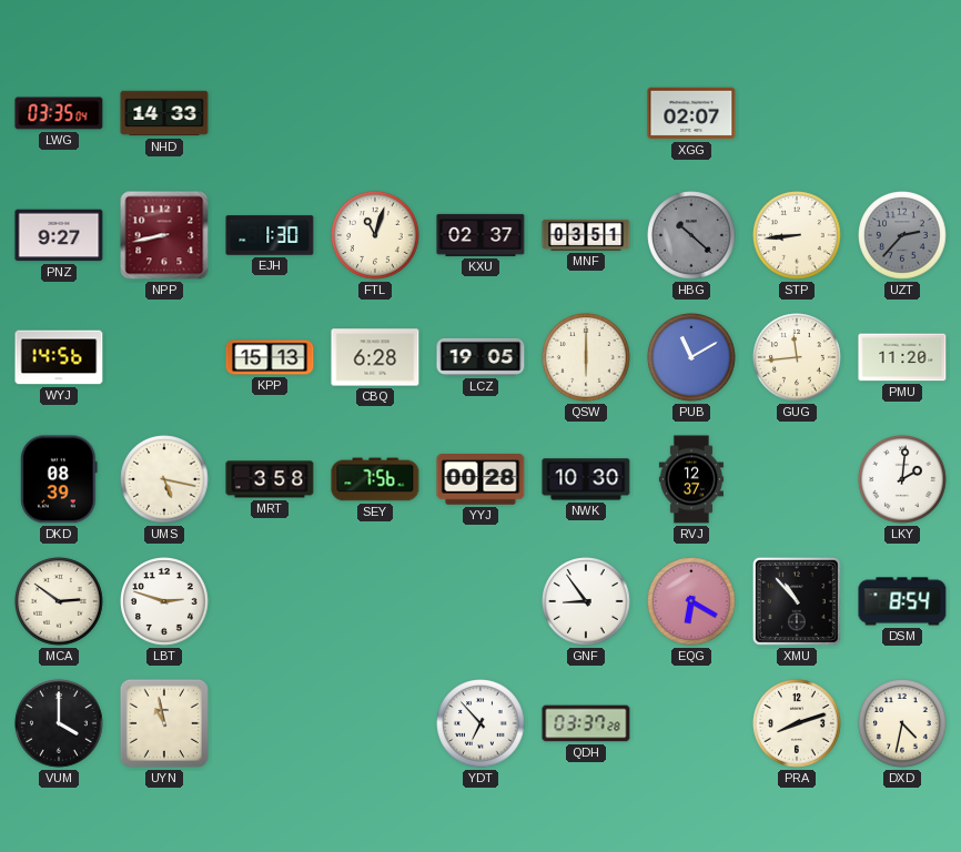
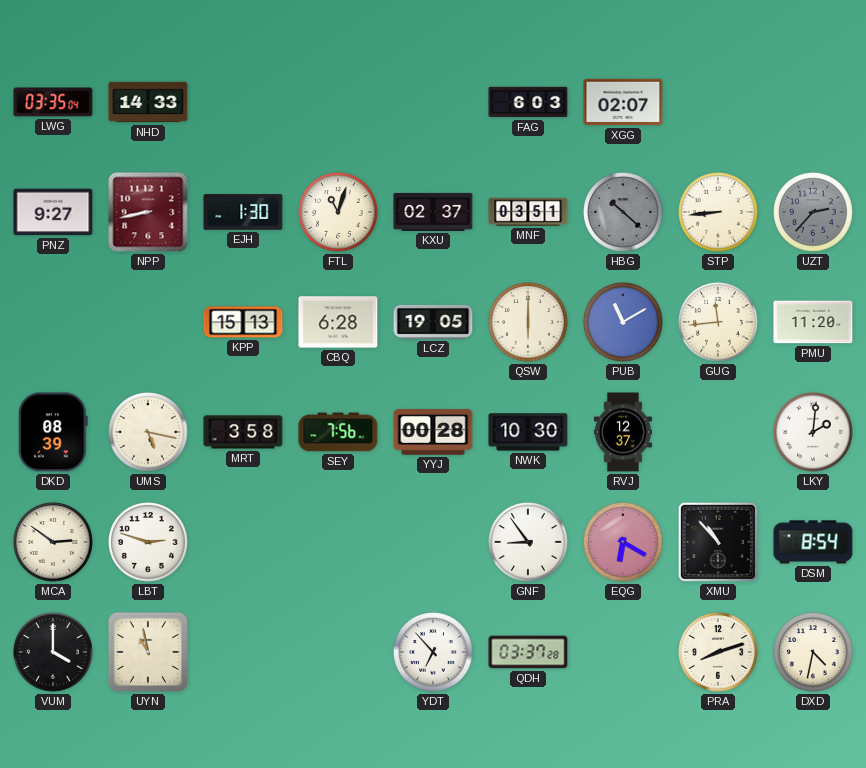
FAG: none -> 6:03 (528, 102)
WYJ: 14:56 -> none (59, 357)
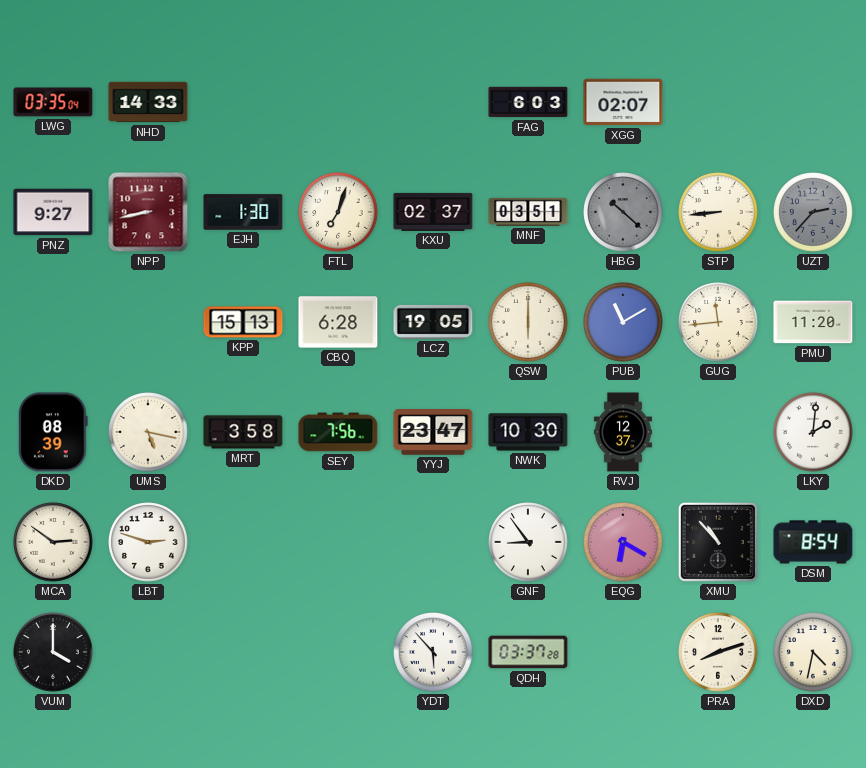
FTL: 11:03 -> 7:03 (338, 212)
YYJ: 00:28 -> 23:47 (433, 433)
UYN: 10:58 -> none (148, 652)
YDT: 6:53 -> 5:53 (433, 652)
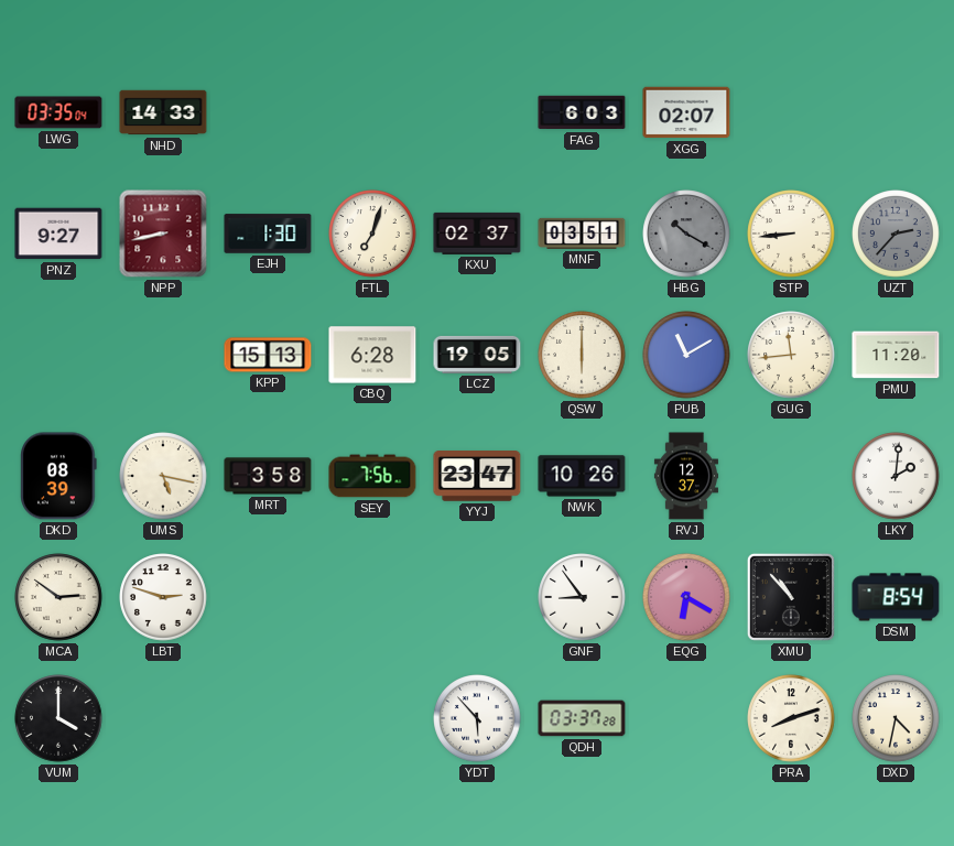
HBG: 10:22 -> 10:20 (686, 234)
NWK: 10:30 -> 10:26 (582, 476)
